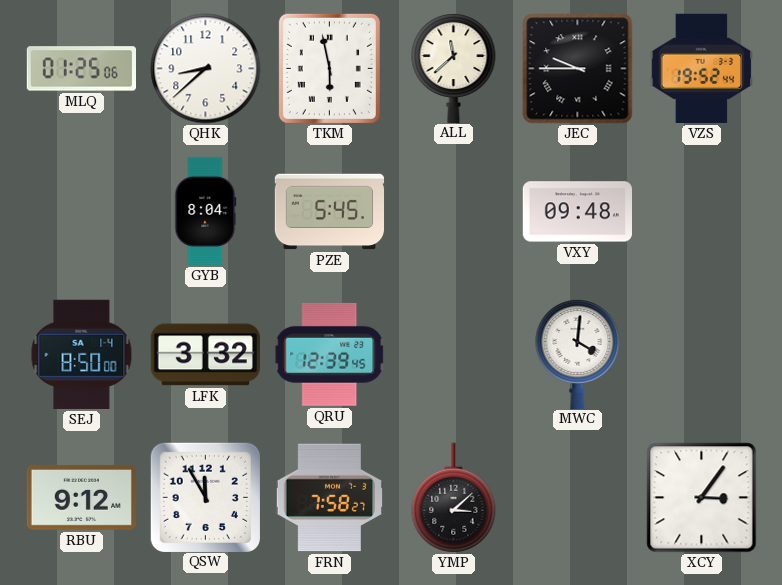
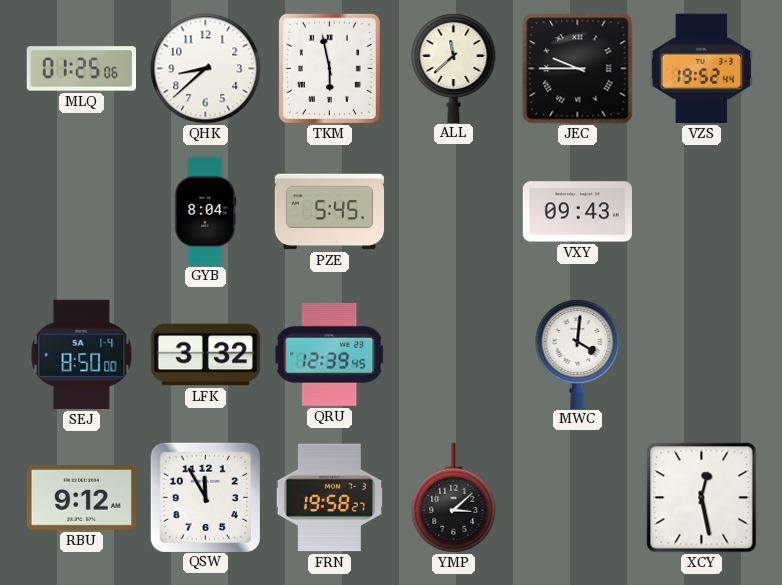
VXY: 09:48 -> 09:43 (577, 212)
FRN: 7:58 -> 19:58 (329, 498)
XCY: 3:06 -> 12:28 (702, 498)
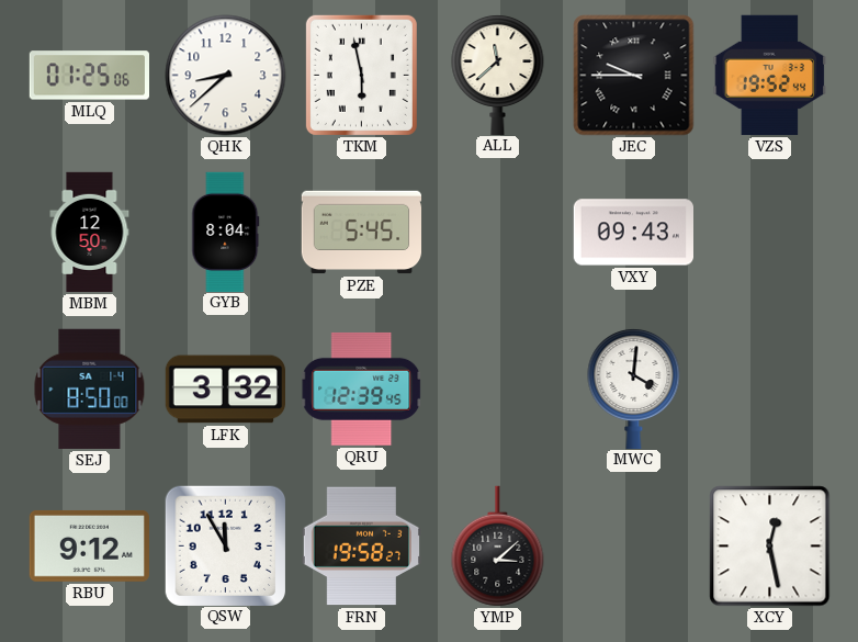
MBM: none -> 12:50 (90, 233)
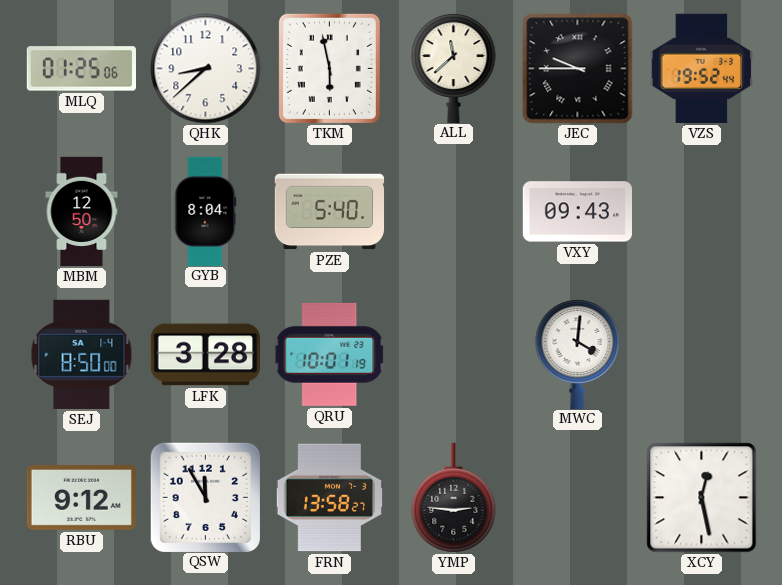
PZE: 5:45 -> 5:40 (330, 212)
LFK: 3:32 -> 3:28 (205, 355)
QRU: 12:39 -> 10:01 (330, 354)
FRN: 19:58 -> 13:58 (329, 498)
YMP: 3:08 -> 2:46 (454, 498)
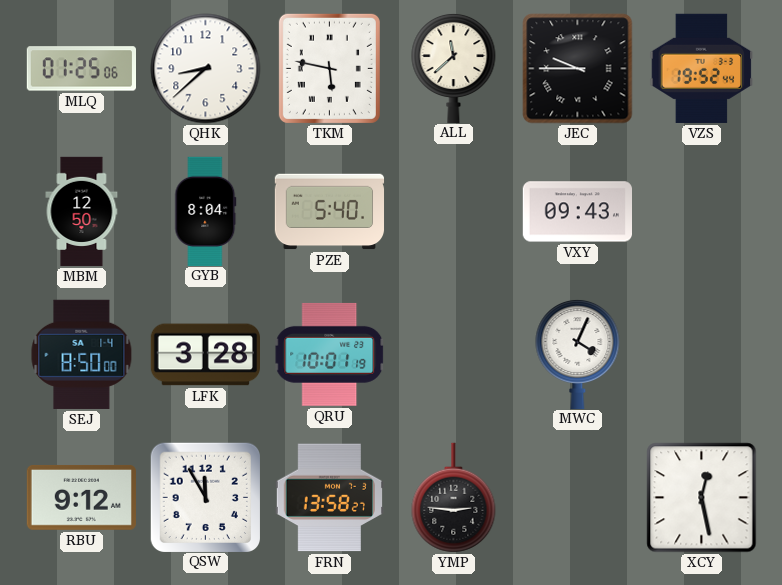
TKM: 5:58 -> 5:47 (329, 68)
MWC: 4:01 -> 4:04 (578, 353)
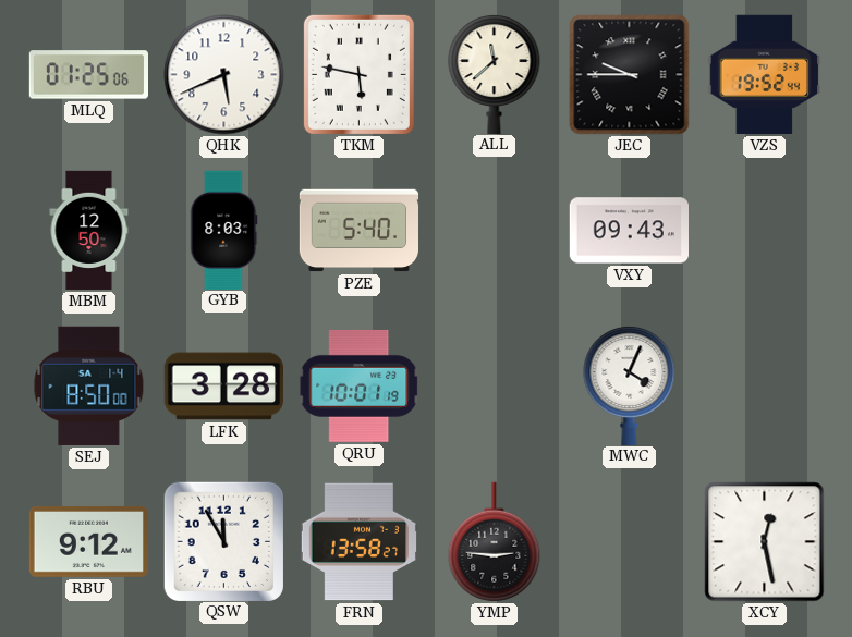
QHK: 8:38 -> 5:41 (224, 75)
GYB: 8:04 -> 8:03 (224, 230)
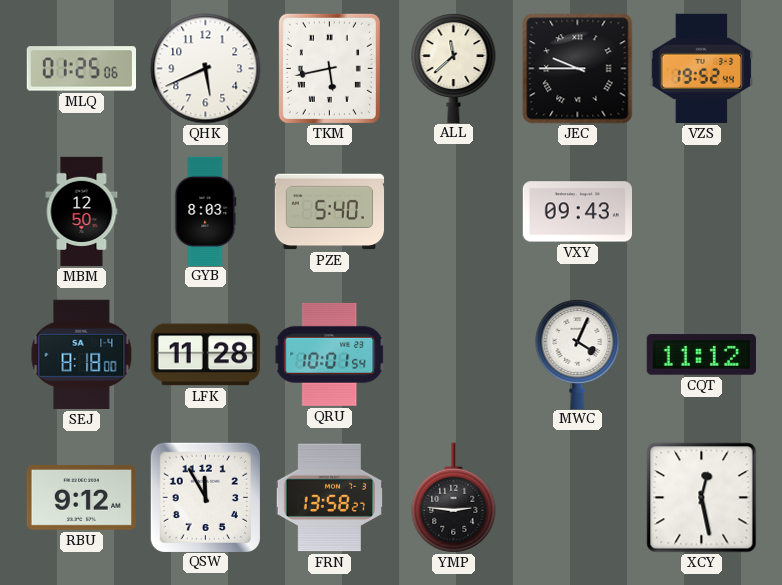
TKM: 5:47 -> 5:43 (329, 68)
SEJ: 8:50 -> 8:18 (82, 354)
LFK: 3:28 -> 11:28 (205, 355)
QRU: 10:01:19 -> 10:01:54 (330, 354)
CQT: none -> 11:12 (701, 355)
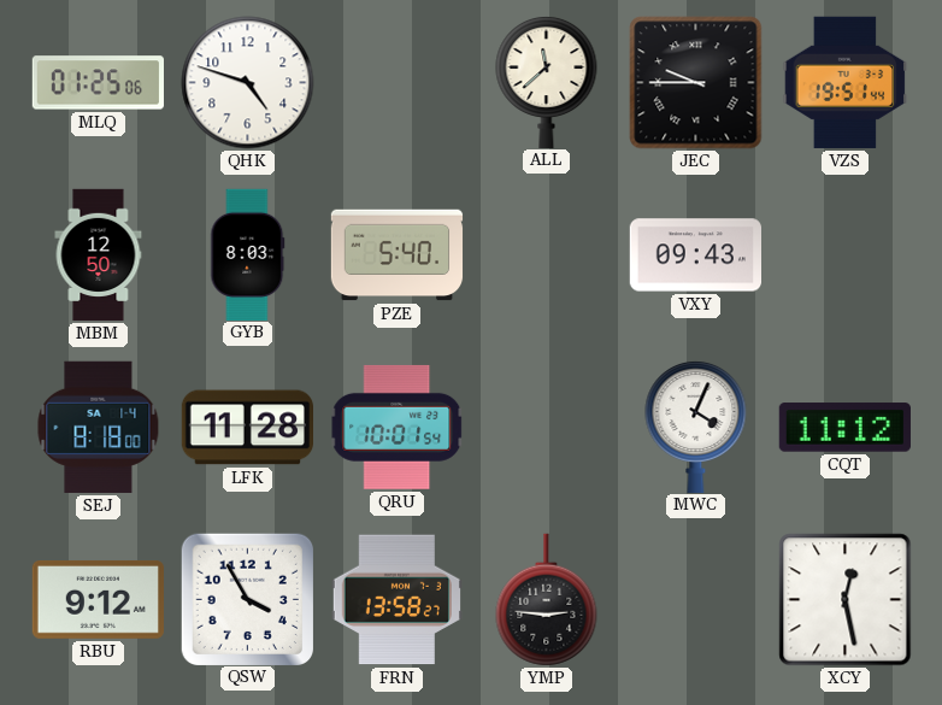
QHK: 5:41 -> 4:48 (248, 83)
TKM: 5:43 -> none (329, 68)
VZS: 19:52 -> 19:51 (846, 82)
QSW: 11:55 -> 3:55 (247, 599)
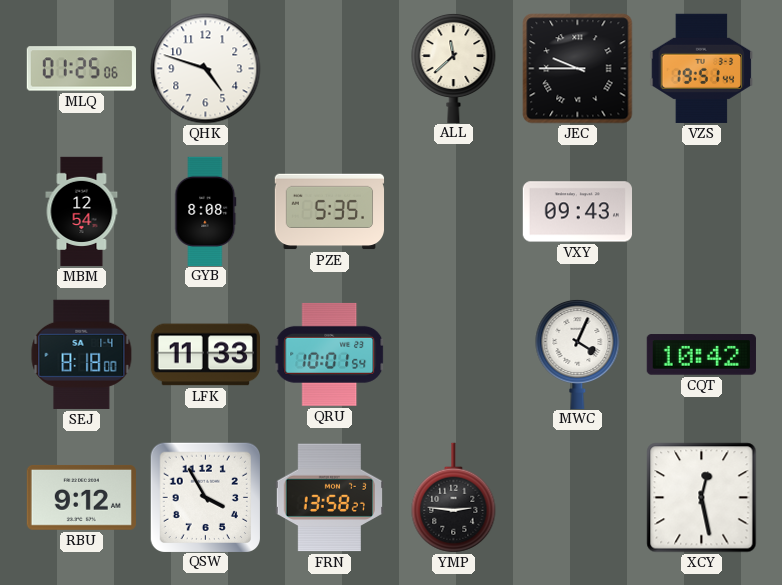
MBM: 12:50 -> 12:54 (82, 212)
GYB: 8:03 -> 8:08 (206, 211)
PZE: 5:40 -> 5:35 (330, 212)
LFK: 11:28 -> 11:33 (205, 355)
CQT: 11:12 -> 10:42 (701, 355)
